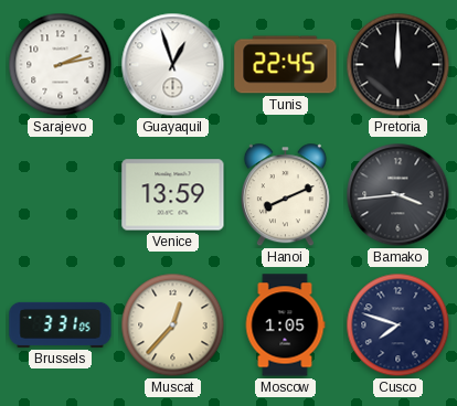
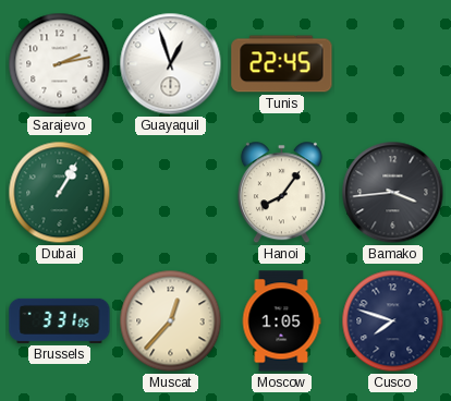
Pretoria: 12:00 -> none (398, 65)
Dubai: none -> 1:05 (60, 193)
Venice: 13:59 -> none (173, 195)
Hanoi: 8:11 -> 8:06 (281, 193)
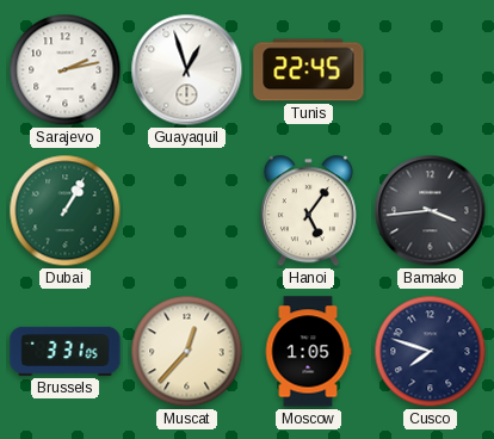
Hanoi: 8:06 -> 5:06 (308, 211)
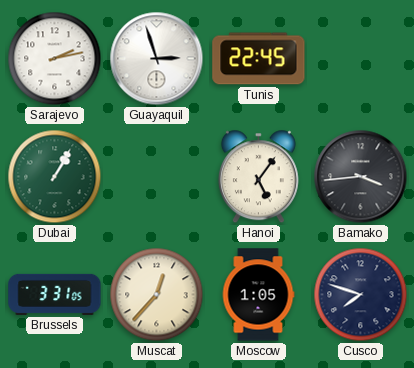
Guayaquil: 12:57 -> 2:57 (157, 59)
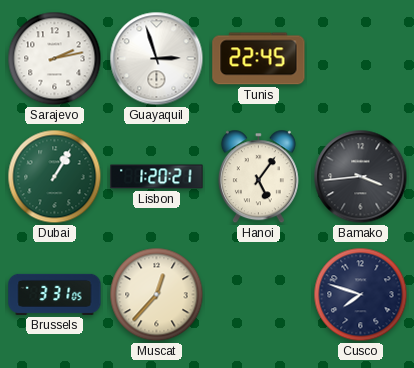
Lisbon: none -> 1:20 (157, 177)
Moscow: 1:05 -> none (258, 295)
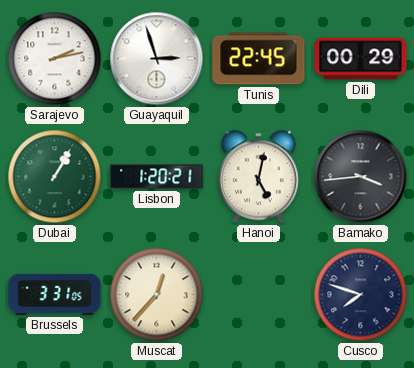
Dili: none -> 00:29 (361, 59)
Hanoi: 5:06 -> 5:02 (258, 177)
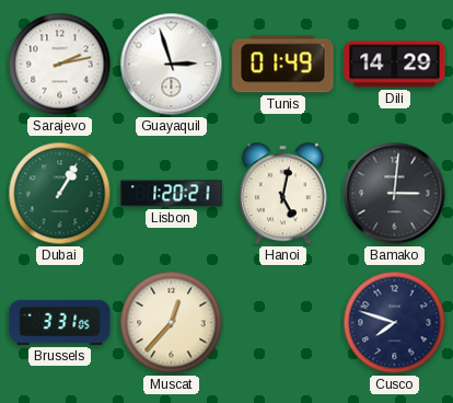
Tunis: 22:45 -> 01:49 (283, 65)
Dili: 00:29 -> 14:29 (395, 65)
Bamako: 3:44 -> 3:01 (395, 194)
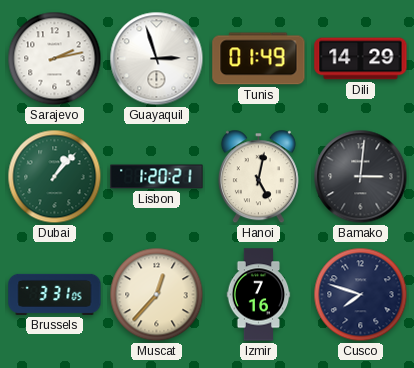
Dubai: 1:05 -> 1:07 (55, 177)
Izmir: none -> 7:16 (259, 295)
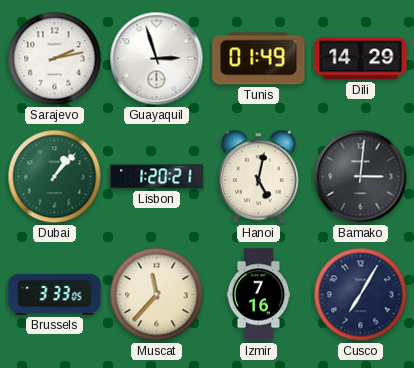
Brussels: 3:31 -> 3:33 (55, 294)
Muscat: 12:37 -> 11:37 (157, 295)
Cusco: 7:48 -> 7:05 (361, 295)
